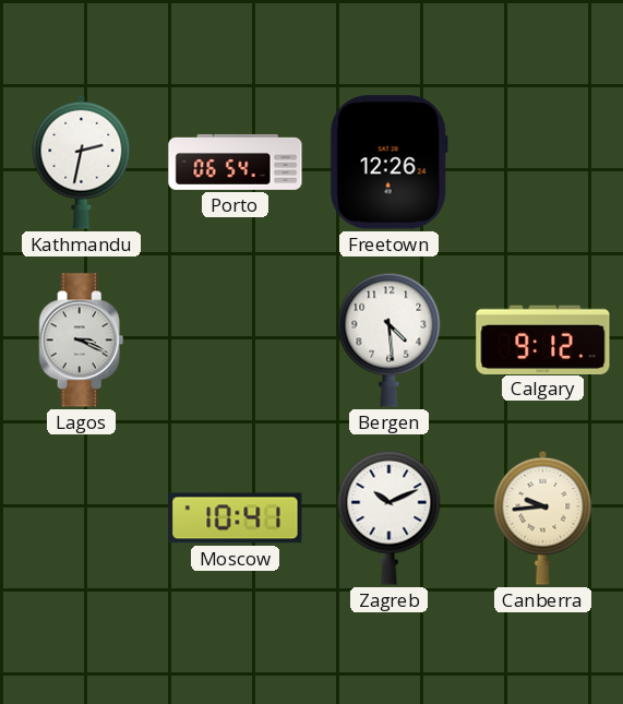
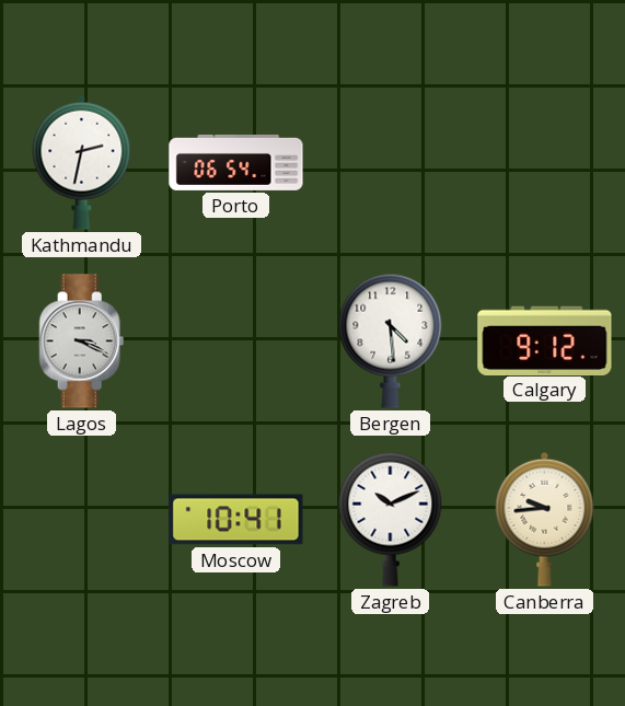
Freetown: 12:26 -> none (388, 163)
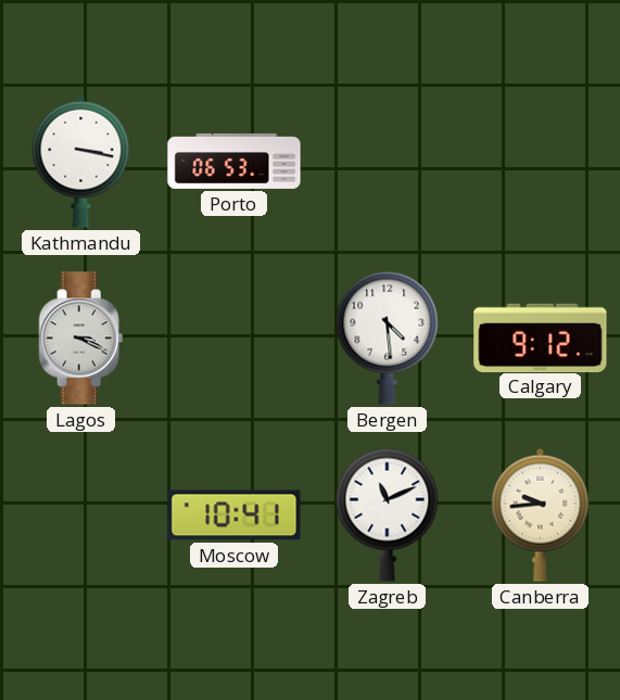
Kathmandu: 2:32 -> 3:17 (81, 161)
Porto: 06:54 -> 06:53 (235, 161)
Zagreb: 10:11 -> 11:11 (388, 514)
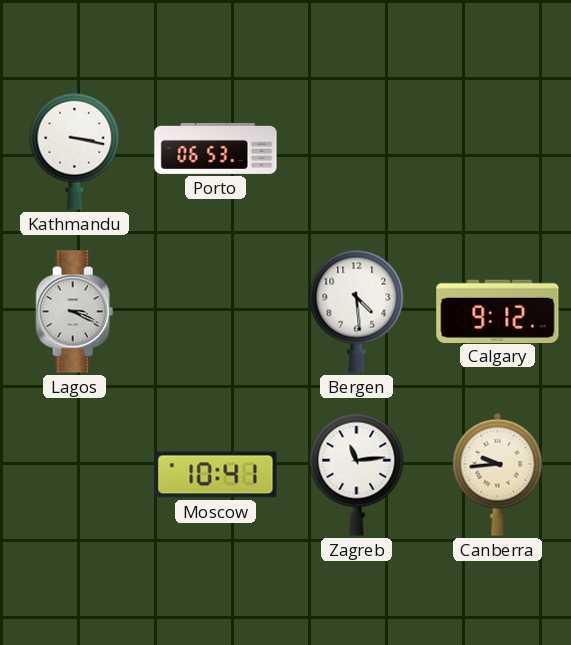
Zagreb: 11:11 -> 11:14 (357, 474)
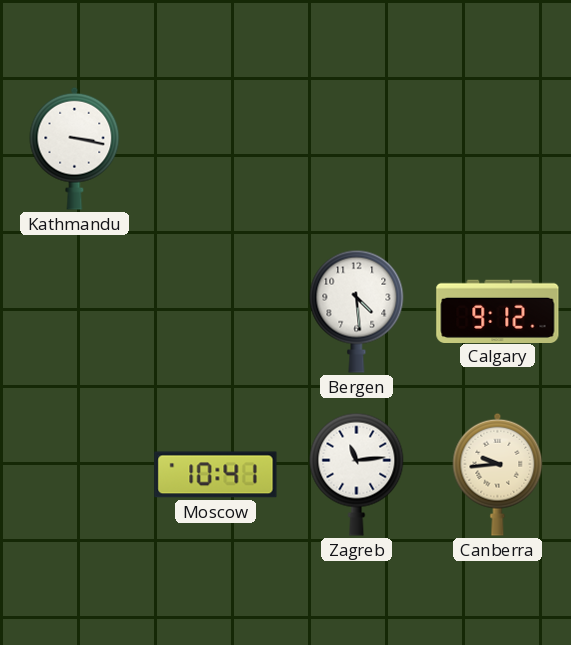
Porto: 06:53 -> none (216, 148)
Lagos: 3:19 -> none (75, 312)
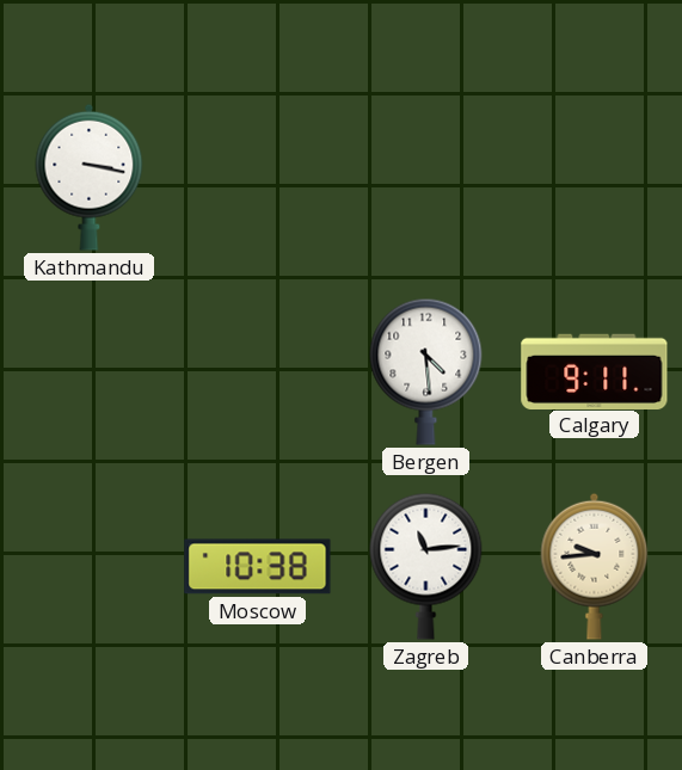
Calgary: 9:12 -> 9:11 (595, 371)
Moscow: 10:41 -> 10:38 (258, 567)
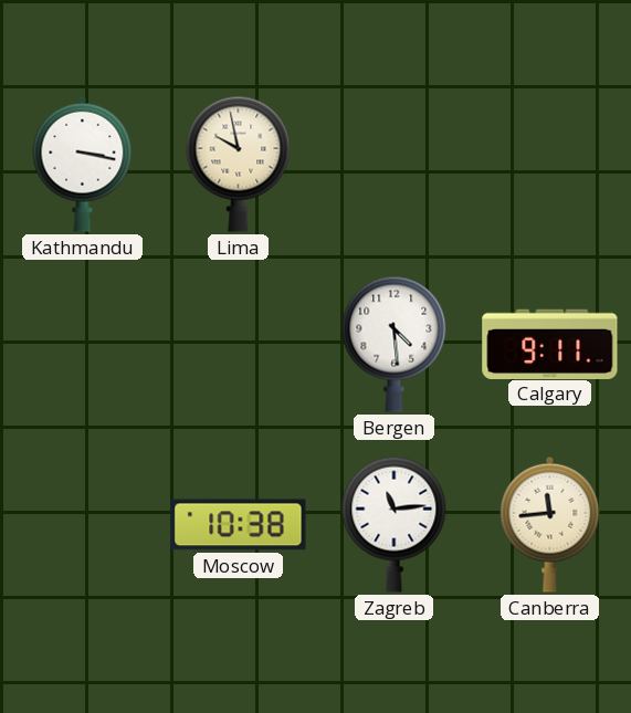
Lima: none -> 9:58 (239, 164)
Canberra: 9:44 -> 11:44 (550, 524)
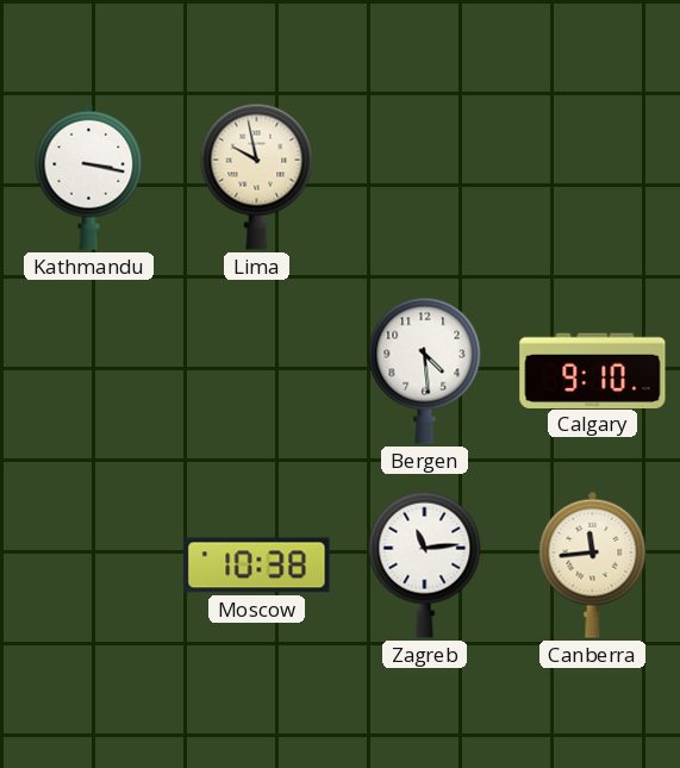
Calgary: 9:11 -> 9:10 (593, 370)
